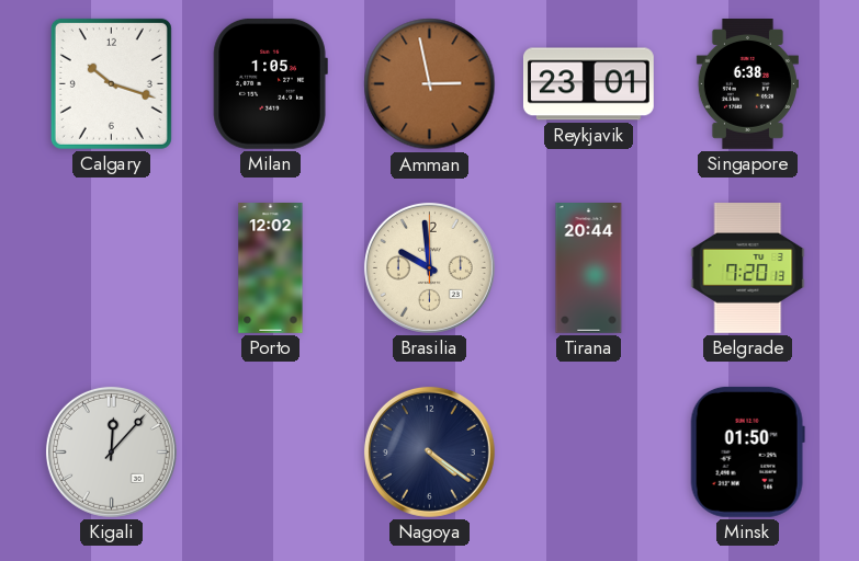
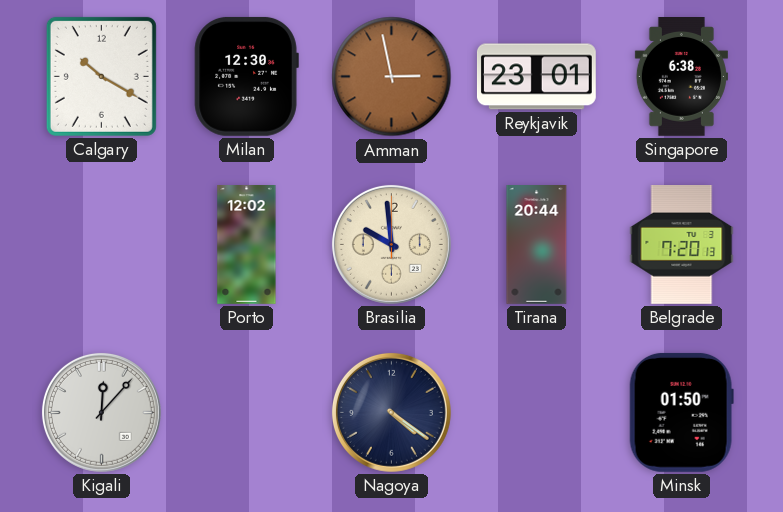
Calgary: 10:18 -> 10:20 (101, 76)
Milan: 1:05 -> 12:30 (246, 76)
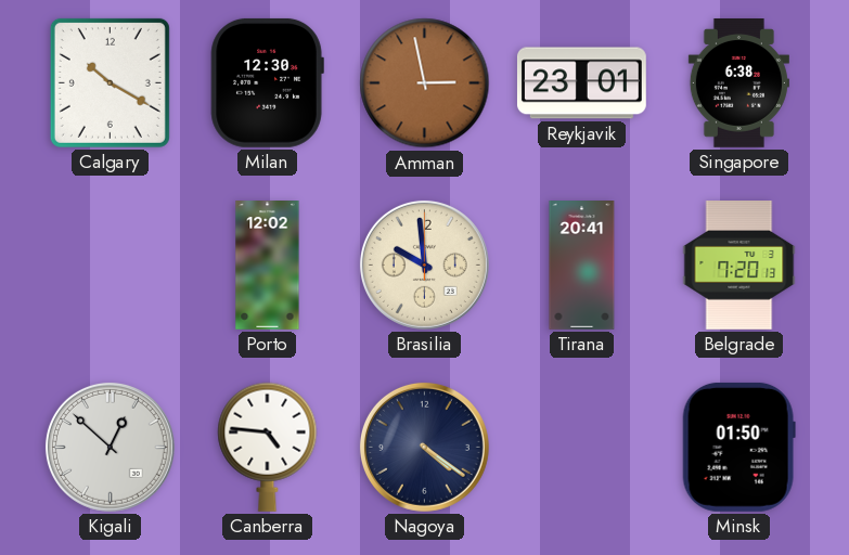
Tirana: 20:44 -> 20:41 (582, 266)
Kigali: 12:07 -> 12:52 (110, 447)
Canberra: none -> 4:46 (268, 447)
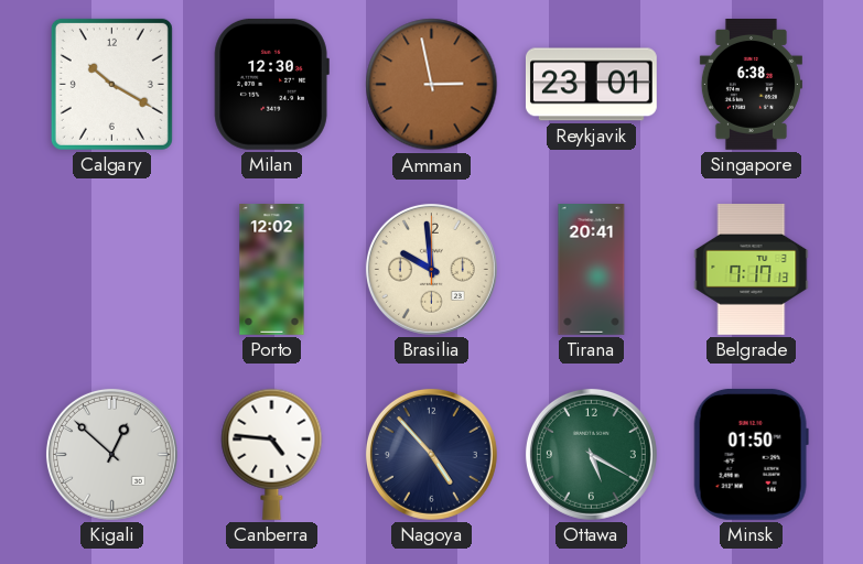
Belgrade: 7:20 -> 7:17 (752, 270)
Nagoya: 4:21 -> 4:53 (431, 454)
Ottawa: none -> 5:20 (591, 454)
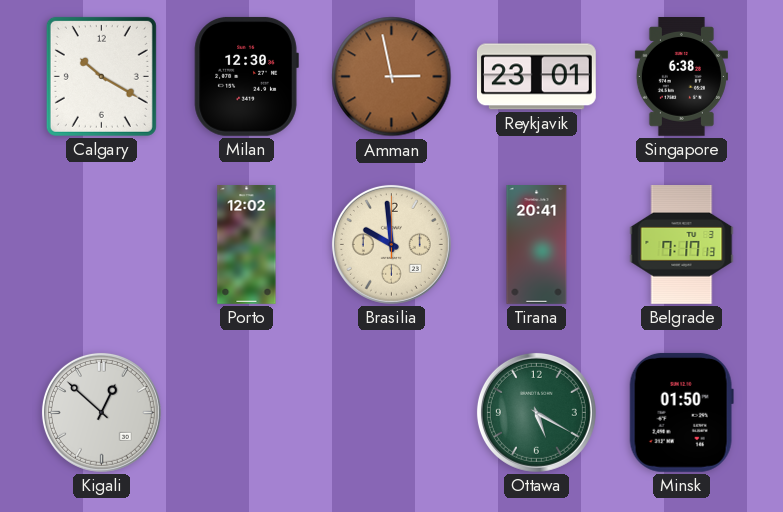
Canberra: 4:46 -> none (272, 454)
Nagoya: 4:53 -> none (431, 454)
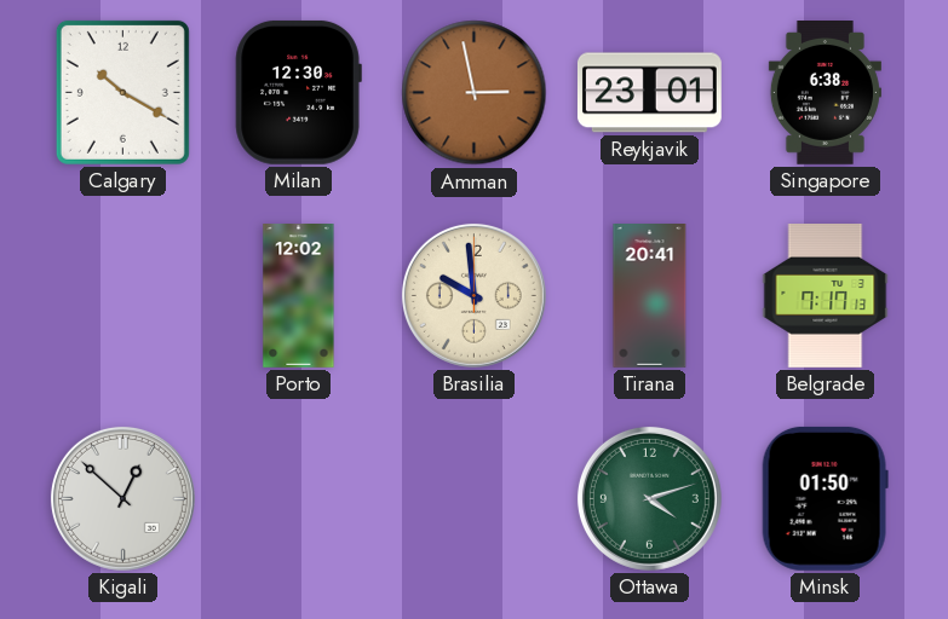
Ottawa: 5:20 -> 4:12 (649, 498)
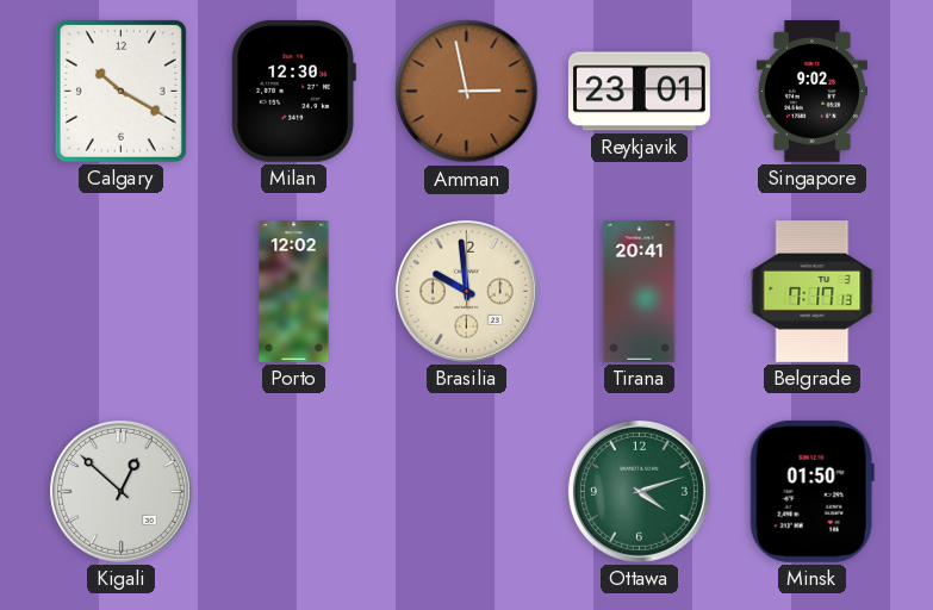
Singapore: 6:38 -> 9:02 (811, 92)
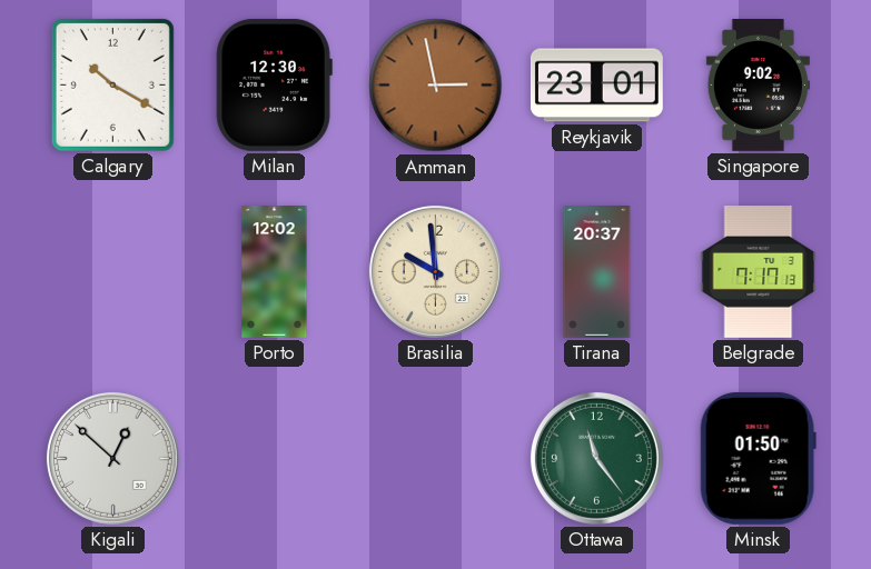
Tirana: 20:41 -> 20:37 (597, 272)
Ottawa: 4:12 -> 11:24 (596, 458)
